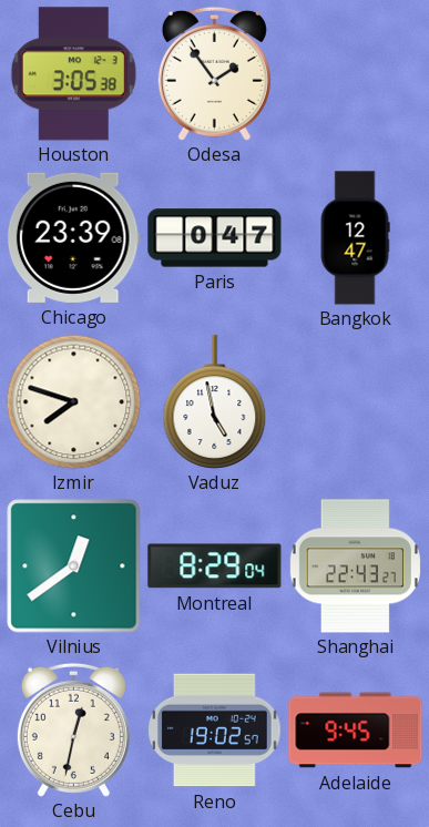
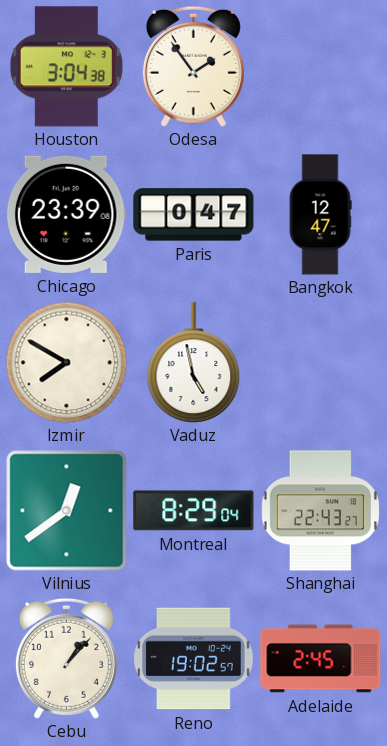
Houston: 3:05 -> 3:04 (66, 67)
Izmir: 7:48 -> 7:50 (66, 362)
Cebu: 12:32 -> 1:07 (66, 658)
Adelaide: 9:45 -> 2:45 (321, 659)
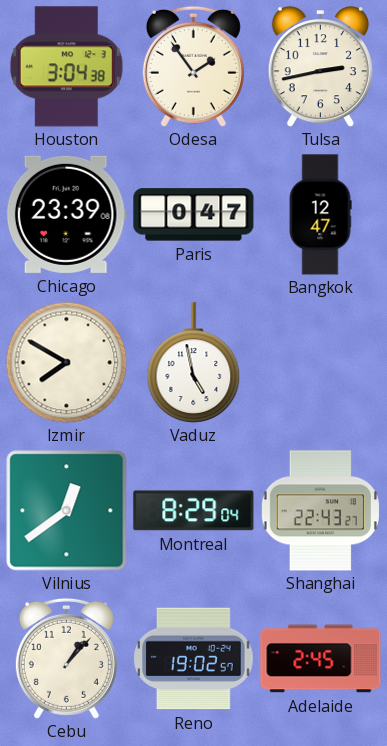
Tulsa: none -> 2:43 (320, 66)
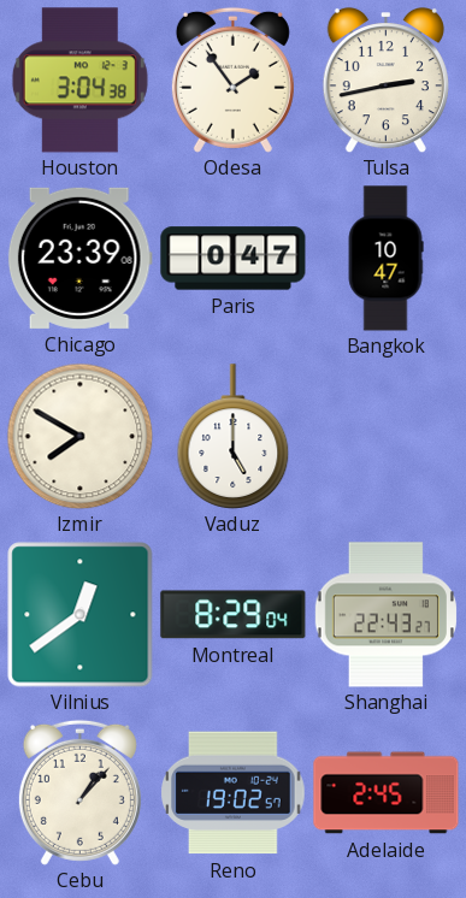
Bangkok: 12:47 -> 10:47 (385, 259)
Vaduz: 4:58 -> 5:00 (234, 437)
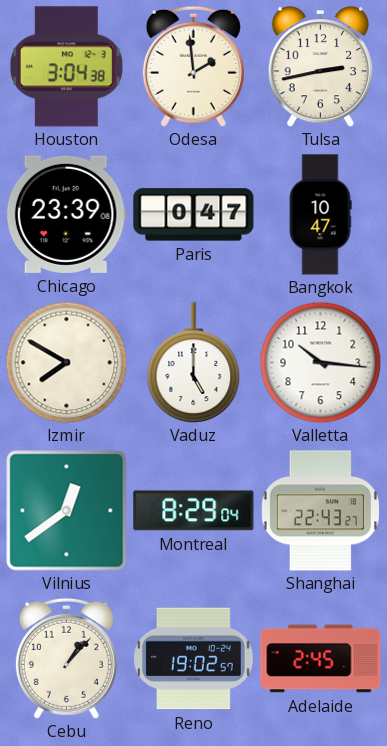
Odesa: 1:54 -> 1:59 (193, 66)
Valletta: none -> 10:16 (320, 362)
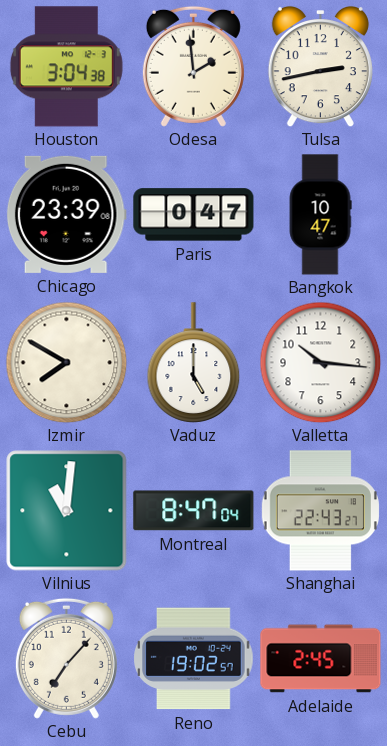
Vilnius: 12:39 -> 11:01 (67, 511)
Montreal: 8:29 -> 8:47 (194, 511)
Cebu: 1:07 -> 7:07 (66, 658)
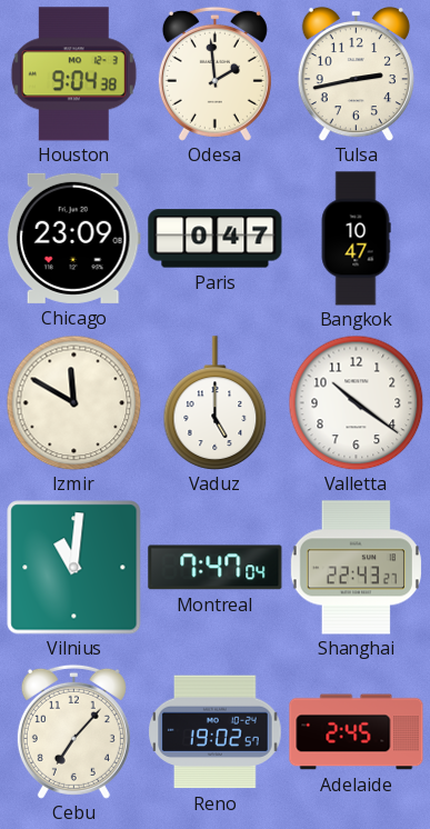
Houston: 3:04 -> 9:04 (73, 74)
Chicago: 23:39 -> 23:09 (73, 238)
Izmir: 7:50 -> 11:50 (73, 402)
Valletta: 10:16 -> 10:21 (356, 402)
Montreal: 8:47 -> 7:47 (216, 568)
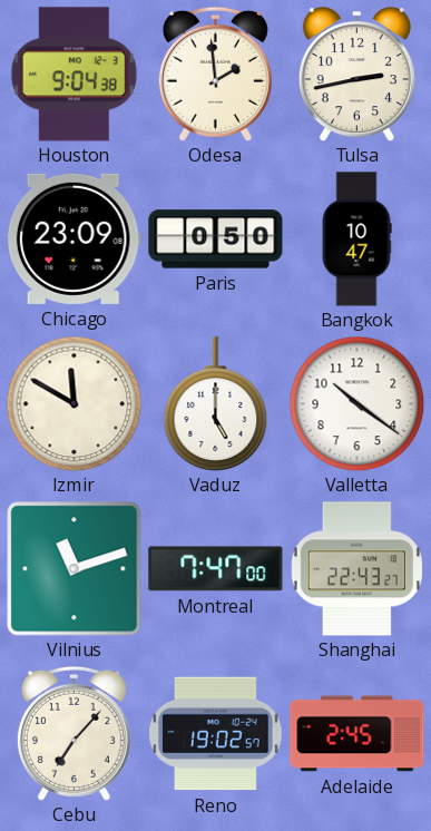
Paris: 0:47 -> 0:50 (216, 239)
Vilnius: 11:01 -> 11:12 (75, 569)
Montreal: 7:47:04 -> 7:47:00 (216, 569)
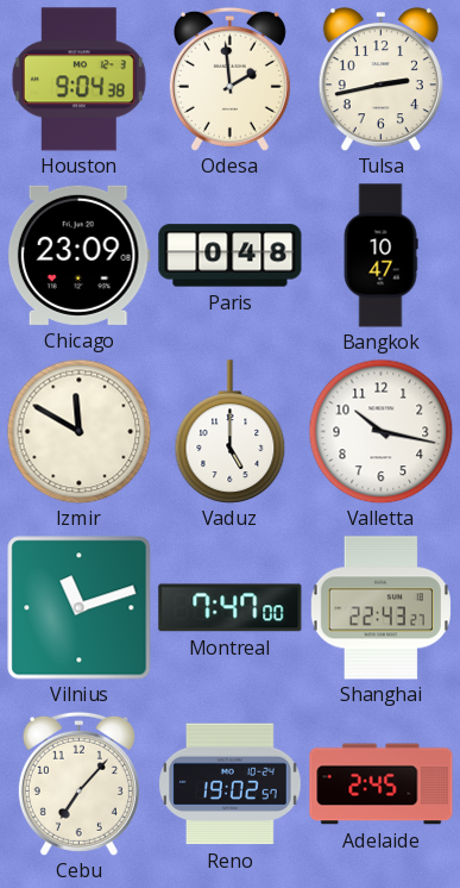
Paris: 0:50 -> 0:48 (231, 256)
Valletta: 10:21 -> 10:17 (380, 431)
